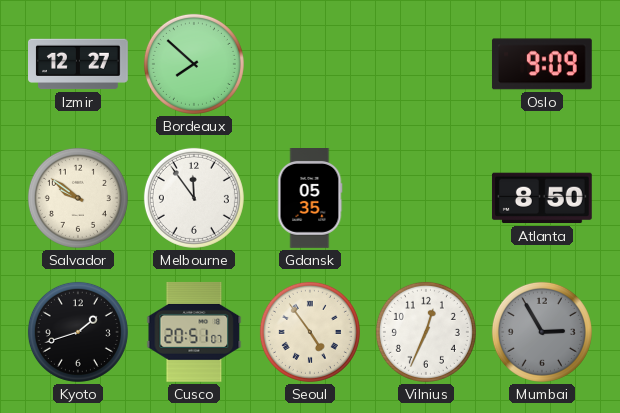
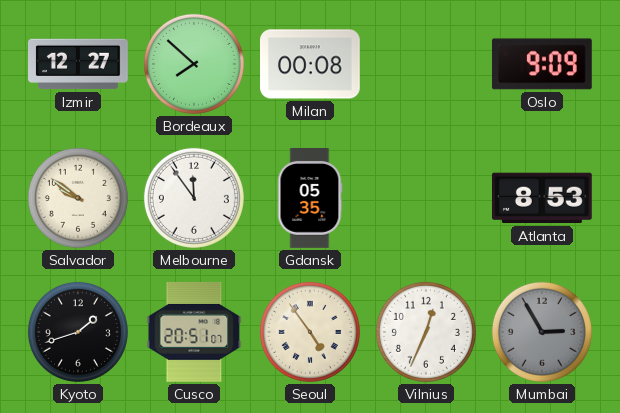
Milan: none -> 00:08 (311, 64)
Atlanta: 8:50 -> 8:53 (542, 198)
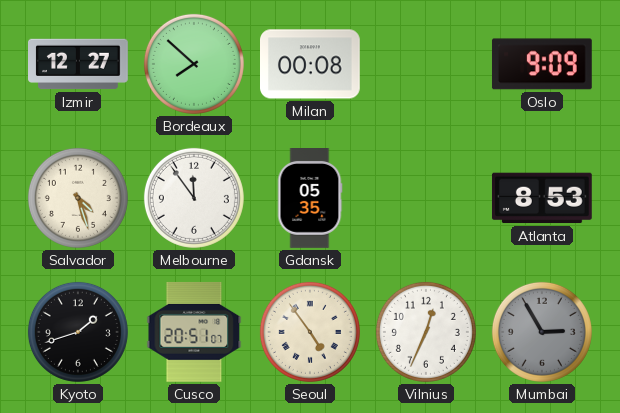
Salvador: 9:51 -> 4:27 (78, 198)
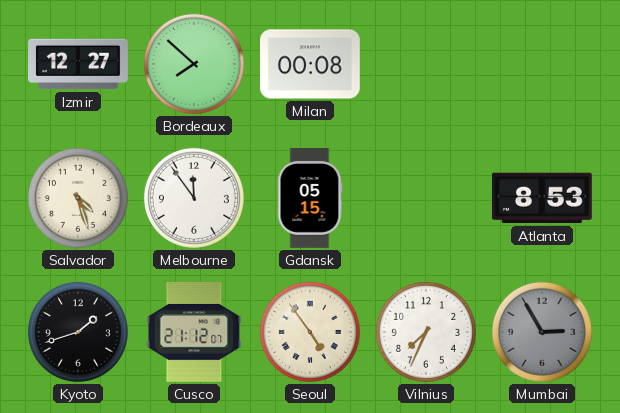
Oslo: 9:09 -> none (542, 64)
Gdansk: 05:35 -> 05:15 (310, 199)
Cusco: 20:51 -> 21:12 (194, 332)
Vilnius: 12:34 -> 7:34 (426, 332)
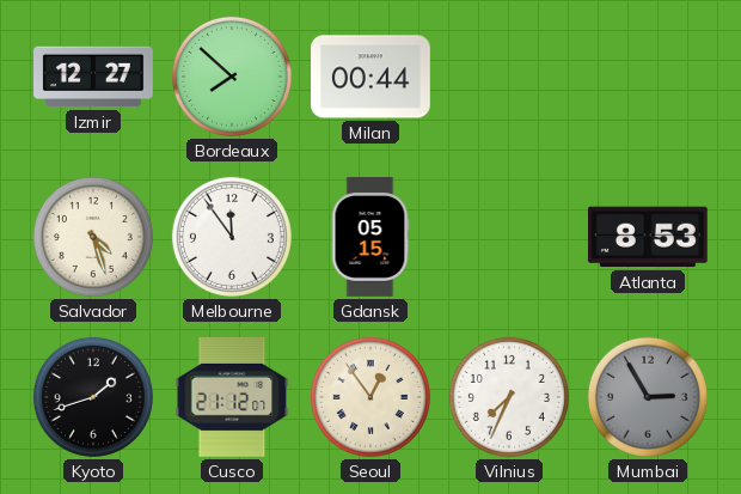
Milan: 00:08 -> 00:44 (372, 77)
Seoul: 4:54 -> 12:54 (370, 397)
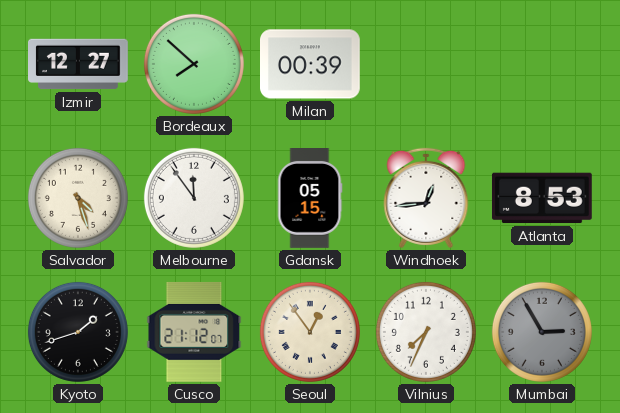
Milan: 00:44 -> 00:39 (311, 64)
Windhoek: none -> 12:44 (426, 198)
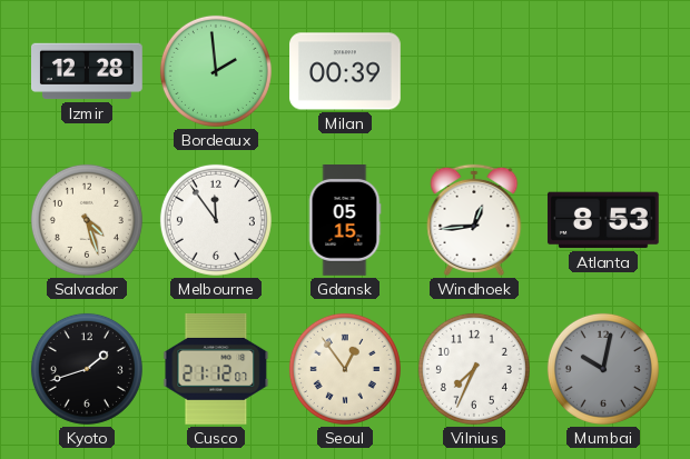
Izmir: 12:27 -> 12:28 (88, 71)
Bordeaux: 7:52 -> 1:59 (216, 71)
Mumbai: 2:55 -> 10:02 (603, 369)
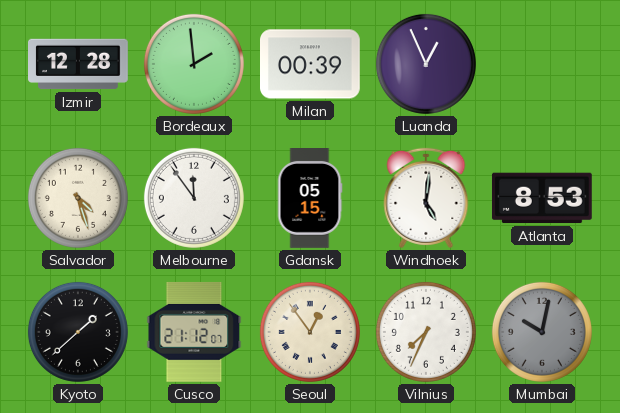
Luanda: none -> 12:56 (426, 64)
Windhoek: 12:44 -> 5:01 (426, 198)
Kyoto: 1:42 -> 1:38 (78, 332)
